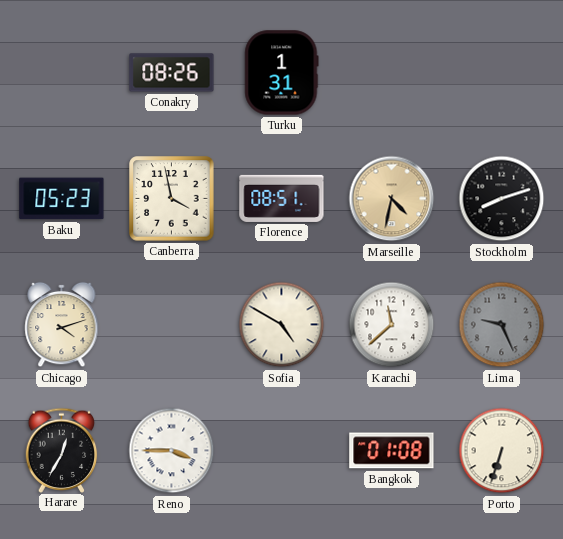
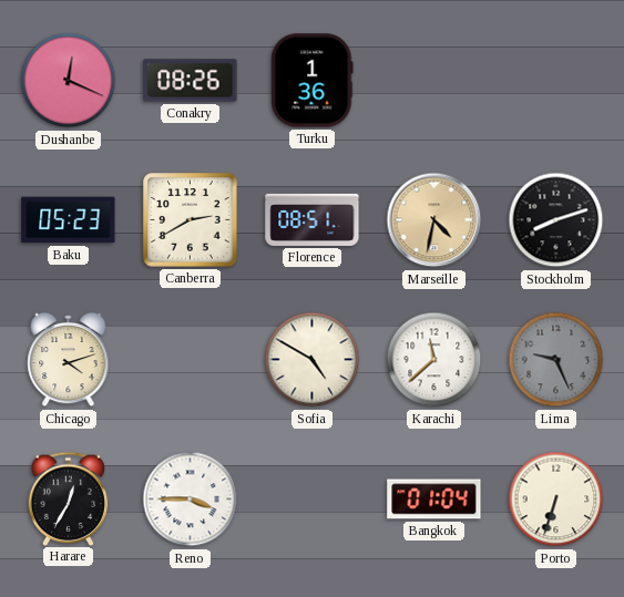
Dushanbe: none -> 12:19 (69, 81)
Turku: 1:31 -> 1:36 (313, 81)
Canberra: 3:58 -> 2:40 (191, 220)
Bangkok: 01:08 -> 01:04 (434, 500)
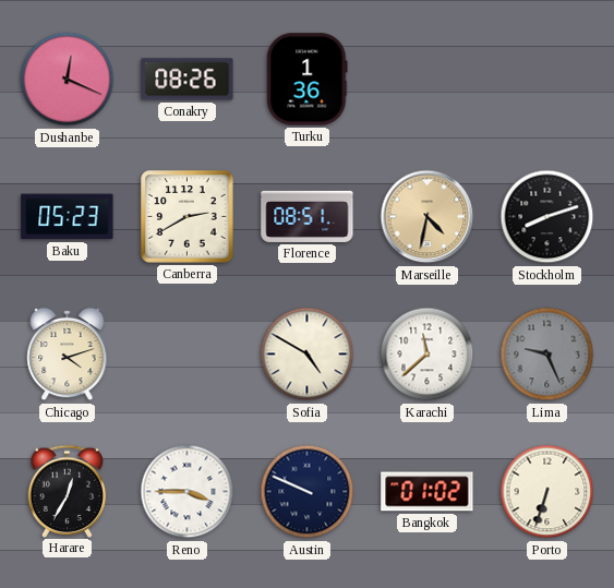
Austin: none -> 9:49 (308, 492)
Bangkok: 01:04 -> 01:02 (428, 492)
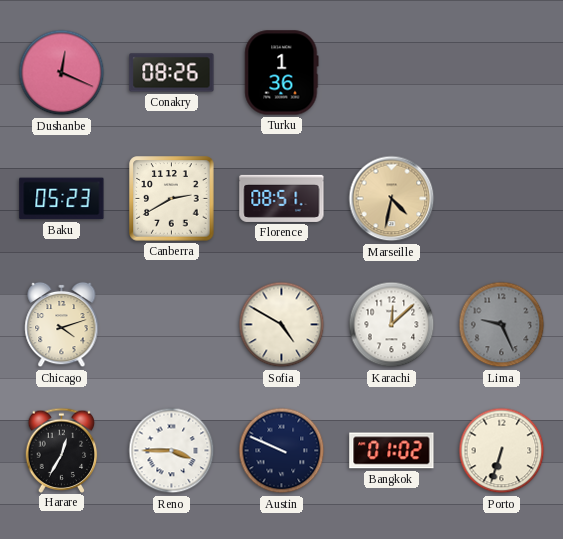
Stockholm: 8:12 -> none (547, 217)
Karachi: 11:38 -> 12:08 (392, 325)
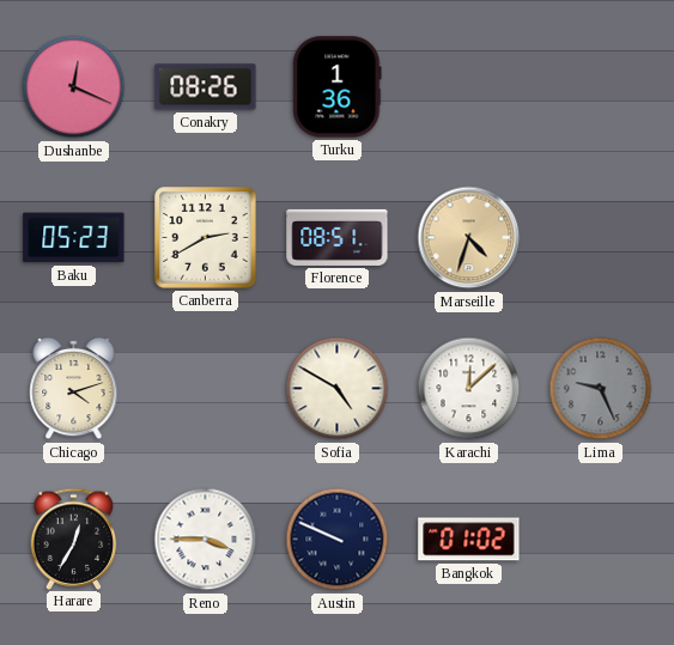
Marseille: 4:32 -> 4:33 (469, 238)
Porto: 6:33 -> none (502, 451)
